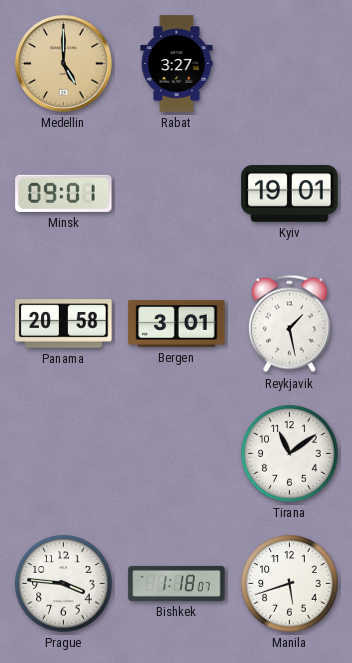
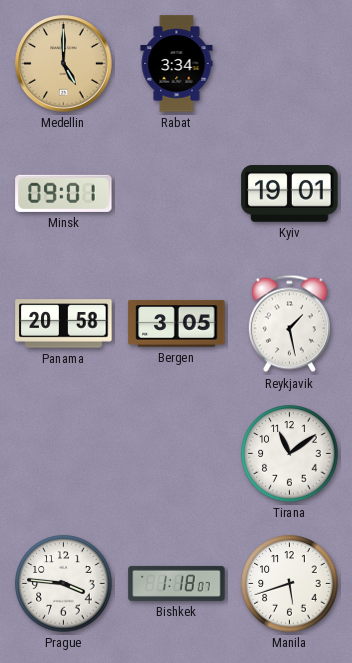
Rabat: 3:27 -> 3:34 (177, 64)
Bergen: 3:01 -> 3:05 (177, 324)
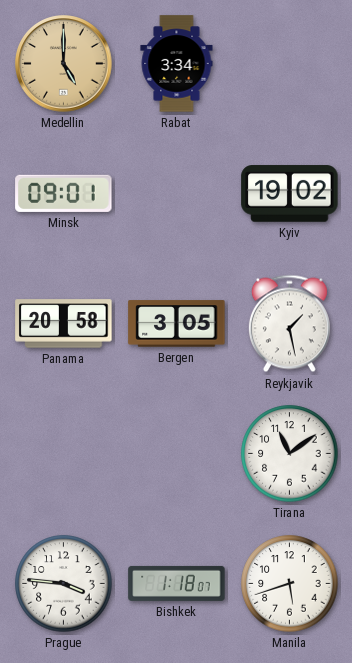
Kyiv: 19:01 -> 19:02 (290, 194)
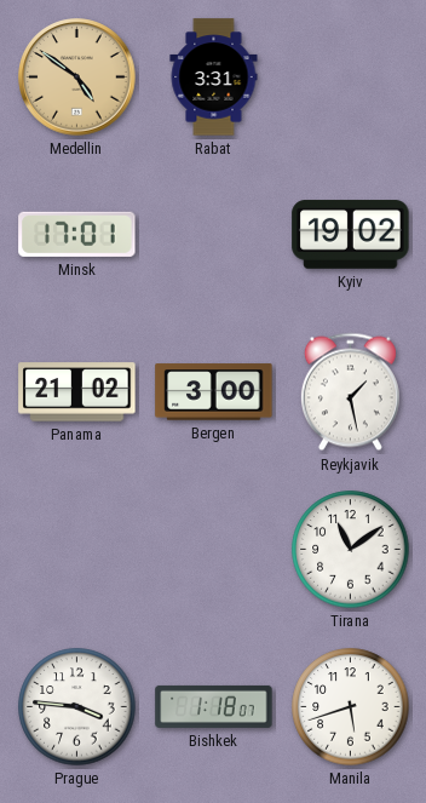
Medellin: 5:00 -> 4:51 (77, 78)
Rabat: 3:34 -> 3:31 (214, 78)
Minsk: 09:01 -> 17:01 (77, 234)
Panama: 20:58 -> 21:02 (77, 392)
Bergen: 3:05 -> 3:00 (214, 392)
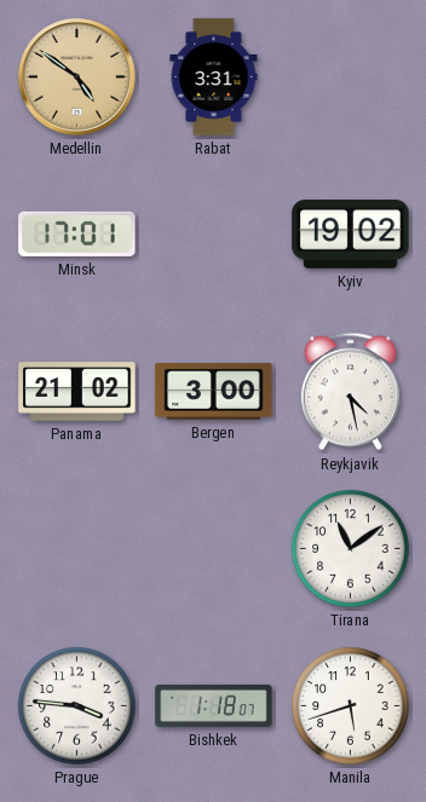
Reykjavik: 1:28 -> 4:28 (350, 392)
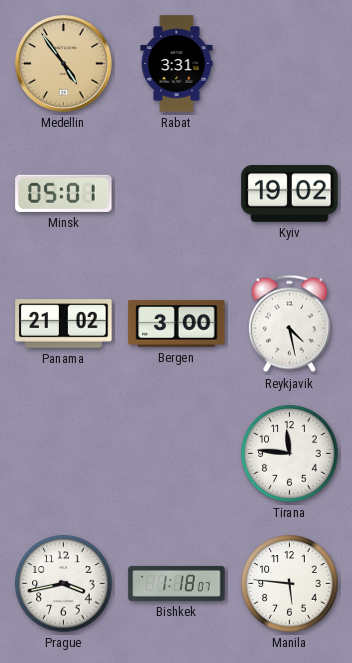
Medellin: 4:51 -> 4:54 (64, 64)
Minsk: 17:01 -> 05:01 (64, 193)
Tirana: 11:09 -> 11:46 (290, 454)
Prague: 3:46 -> 3:43 (64, 584)
Manila: 5:42 -> 5:46 (290, 584)
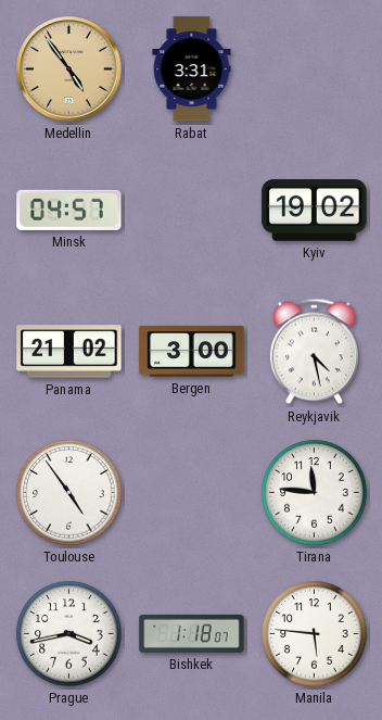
Minsk: 05:01 -> 04:57 (69, 210)
Toulouse: none -> 4:54 (69, 493)
